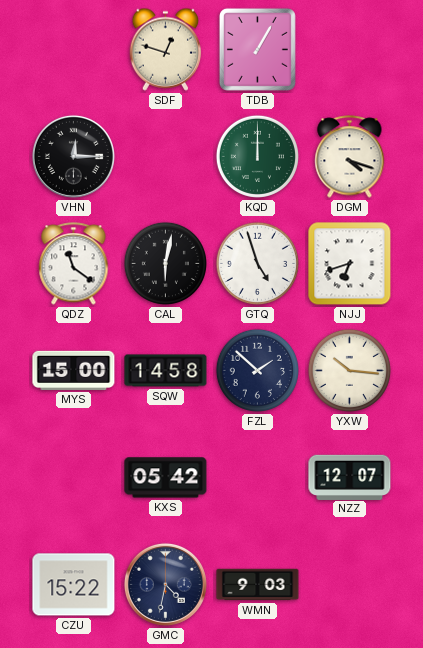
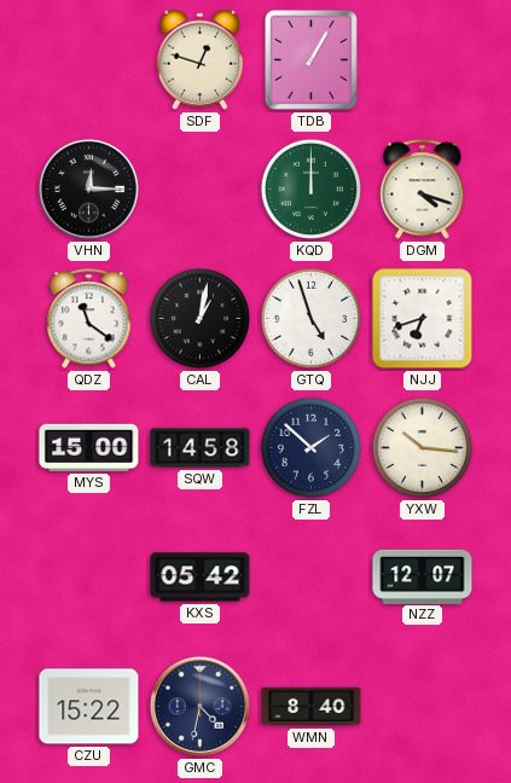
CAL: 6:02 -> 1:02 (199, 318)
WMN: 9:03 -> 8:40 (312, 707)
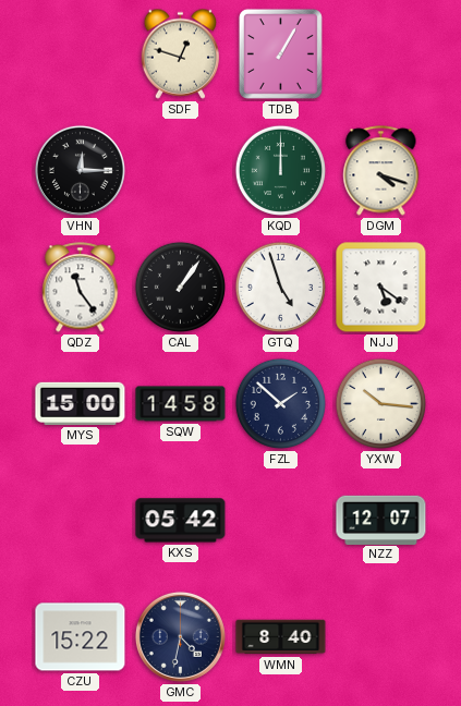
QDZ: 11:21 -> 11:24 (81, 288)
CAL: 1:02 -> 1:06 (180, 287)
NJJ: 6:42 -> 5:21 (381, 288)
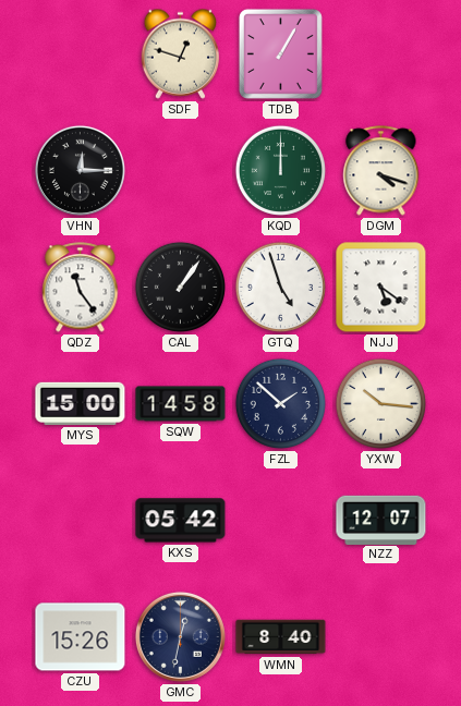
CZU: 15:22 -> 15:26 (81, 637)
GMC: 4:32 -> 12:32 (180, 636)
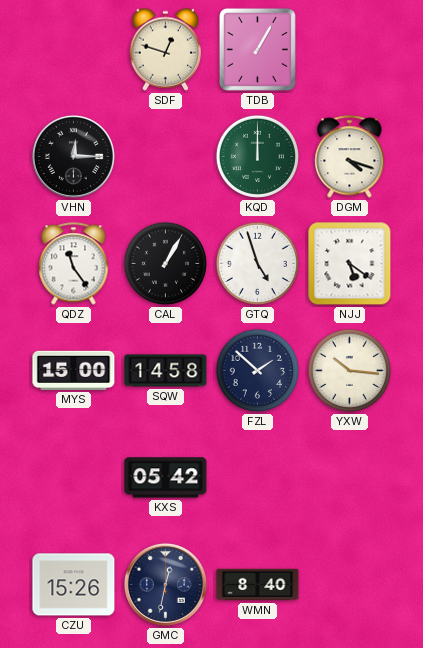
CAL: 1:06 -> 1:05 (165, 263)
NZZ: 12:07 -> none (381, 520)
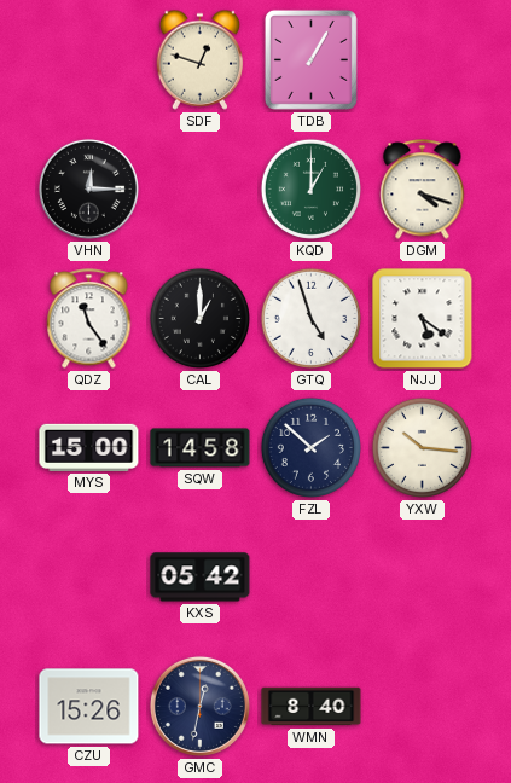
KQD: 12:00 -> 1:00 (310, 188)
CAL: 1:05 -> 1:00 (199, 318)
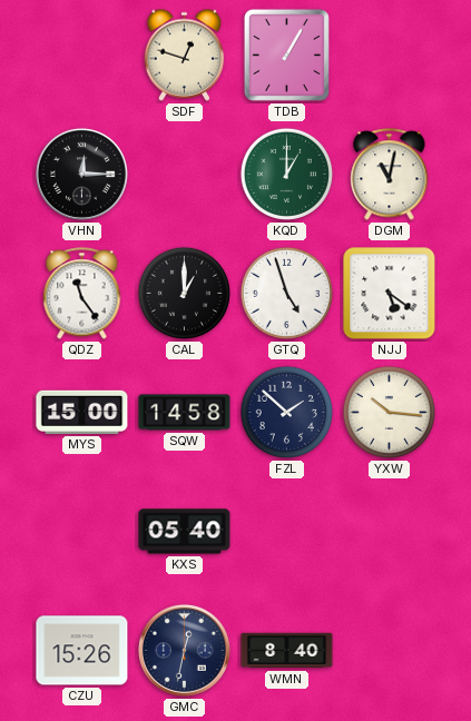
DGM: 4:18 -> 11:02 (390, 175)
KXS: 05:42 -> 05:40 (185, 532)
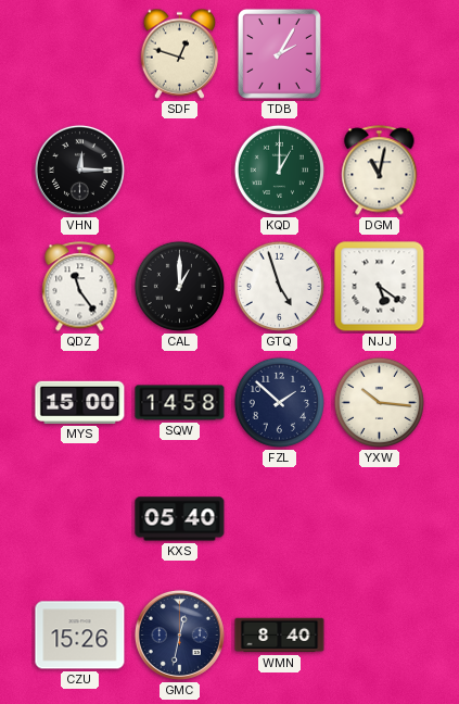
TDB: 1:05 -> 2:05 (279, 53)
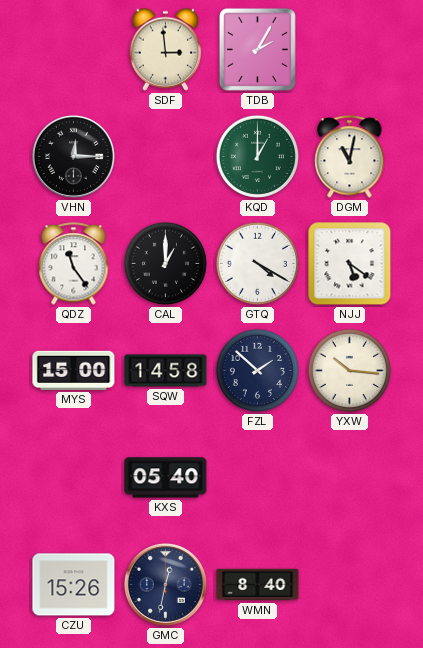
SDF: 12:48 -> 2:59 (166, 49)
GTQ: 4:57 -> 4:20 (257, 263)
